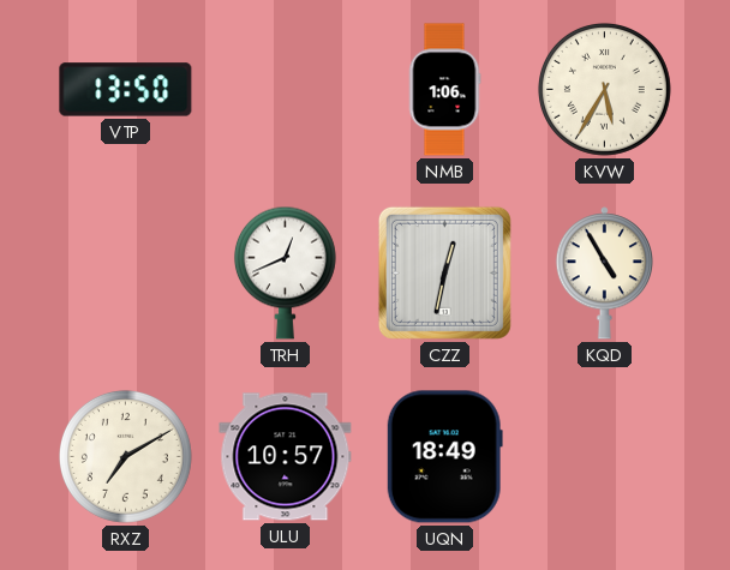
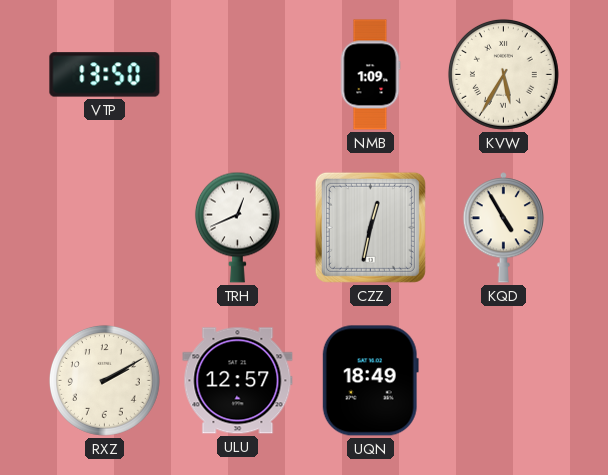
NMB: 1:06 -> 1:09 (370, 75)
RXZ: 7:10 -> 2:10 (104, 380)
ULU: 10:57 -> 12:57 (238, 381)
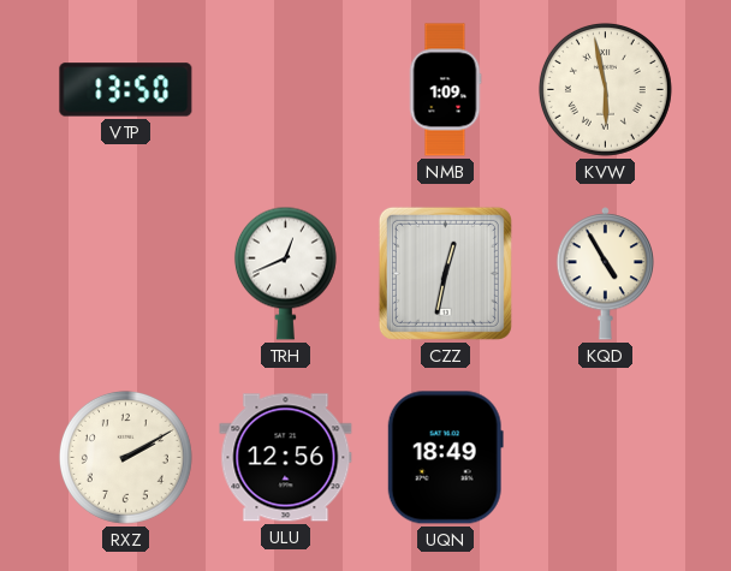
KVW: 5:35 -> 5:58 (605, 89)
ULU: 12:57 -> 12:56 (286, 458)
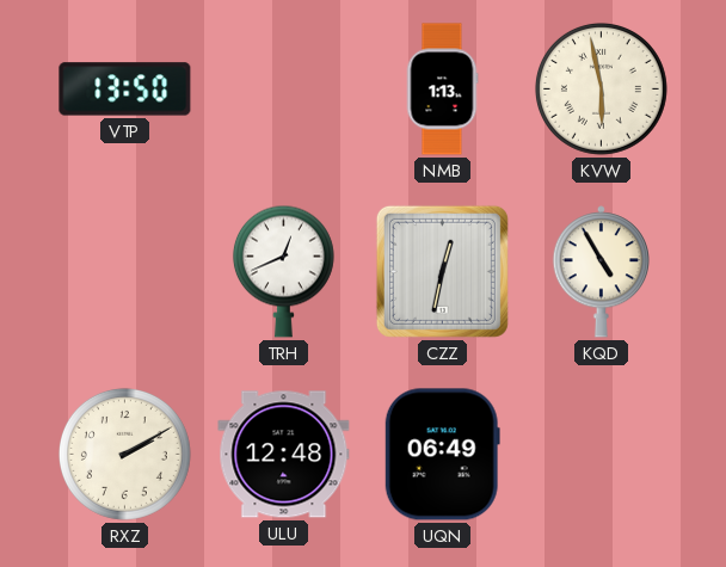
NMB: 1:09 -> 1:13 (442, 90)
ULU: 12:56 -> 12:48 (284, 455)
UQN: 18:49 -> 06:49 (442, 455)
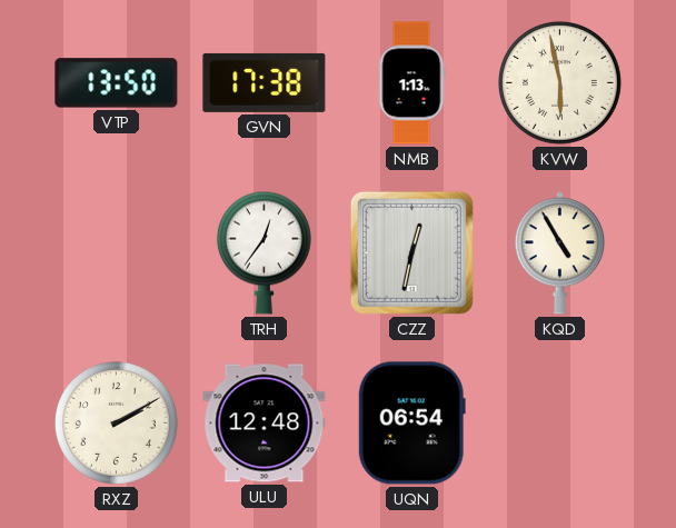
GVN: none -> 17:38 (265, 82)
TRH: 12:41 -> 12:36 (264, 252)
UQN: 06:49 -> 06:54 (411, 424)
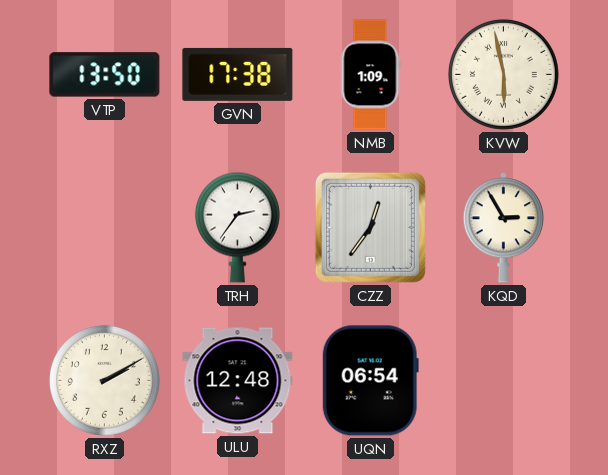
NMB: 1:13 -> 1:09 (370, 75)
TRH: 12:36 -> 2:36 (237, 227)
CZZ: 12:32 -> 12:36 (370, 227)
KQD: 4:55 -> 2:55 (503, 228)
